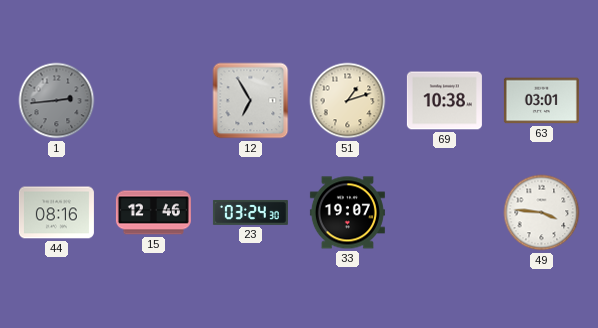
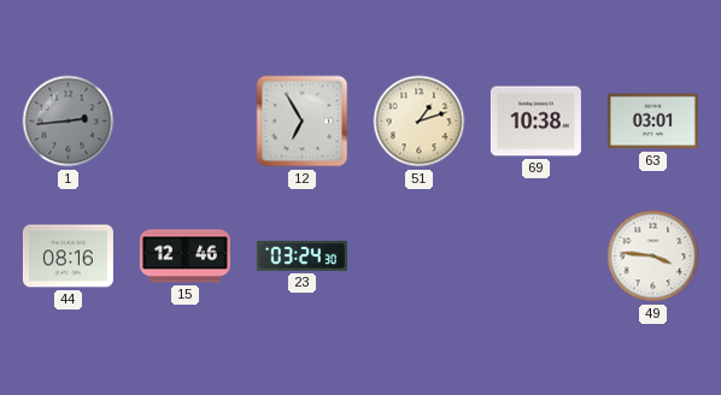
33: 19:07 -> none (347, 213)
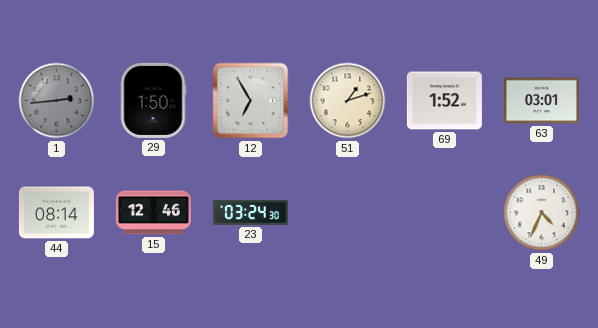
29: none -> 1:50 (153, 100)
69: 10:38 -> 1:52 (444, 101)
44: 08:16 -> 08:14 (56, 213)
49: 3:46 -> 4:34 (542, 213)
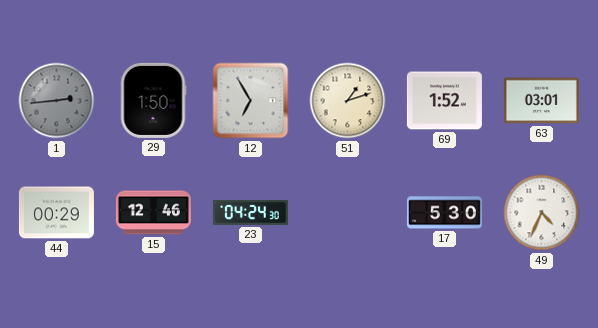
44: 08:14 -> 00:29 (56, 213)
23: 03:24 -> 04:24 (250, 213)
17: none -> 5:30 (444, 213)
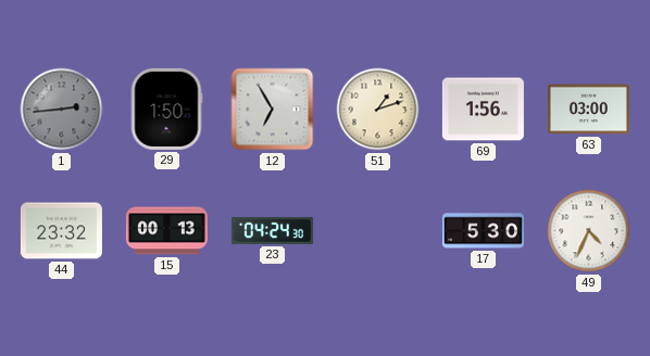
69: 1:52 -> 1:56 (483, 110)
63: 03:01 -> 03:00 (588, 110)
44: 00:29 -> 23:32 (61, 231)
15: 12:46 -> 00:13 (166, 231)
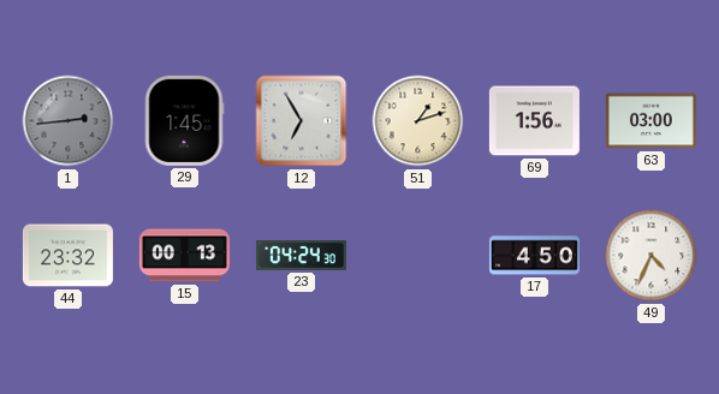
29: 1:50 -> 1:45 (184, 120)
17: 5:30 -> 4:50 (534, 256)
